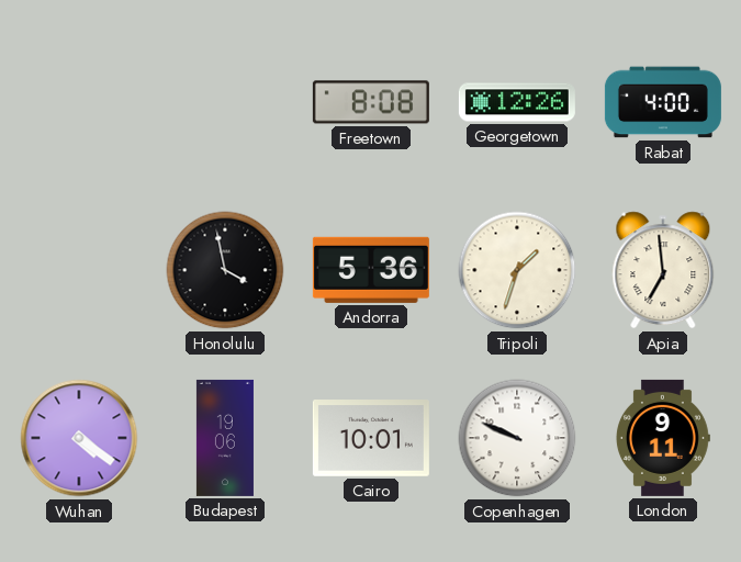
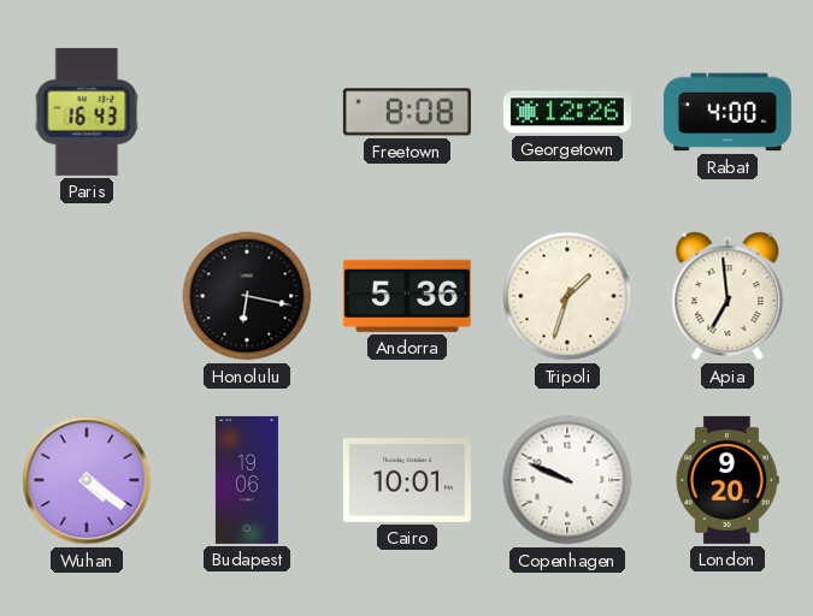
Paris: none -> 16:43 (87, 112)
Honolulu: 3:58 -> 6:17 (247, 296)
London: 9:11 -> 9:20 (726, 480)
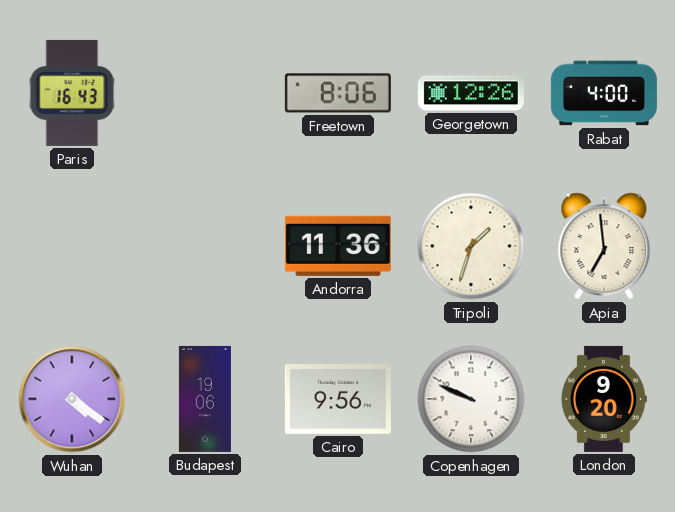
Freetown: 8:08 -> 8:06 (338, 93)
Honolulu: 6:17 -> none (247, 296)
Andorra: 5:36 -> 11:36 (338, 246)
Cairo: 10:01 -> 9:56 (338, 400)
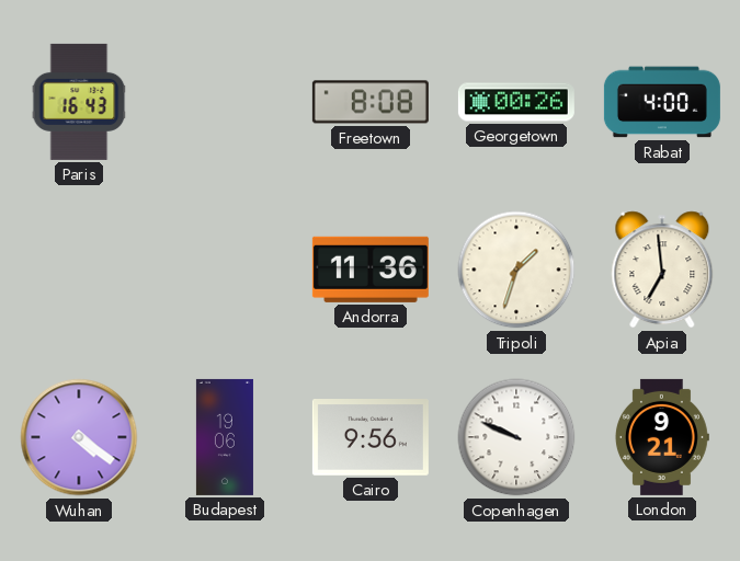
Freetown: 8:06 -> 8:08 (371, 102)
Georgetown: 12:26 -> 00:26 (516, 102)
London: 9:20 -> 9:21 (661, 437)
